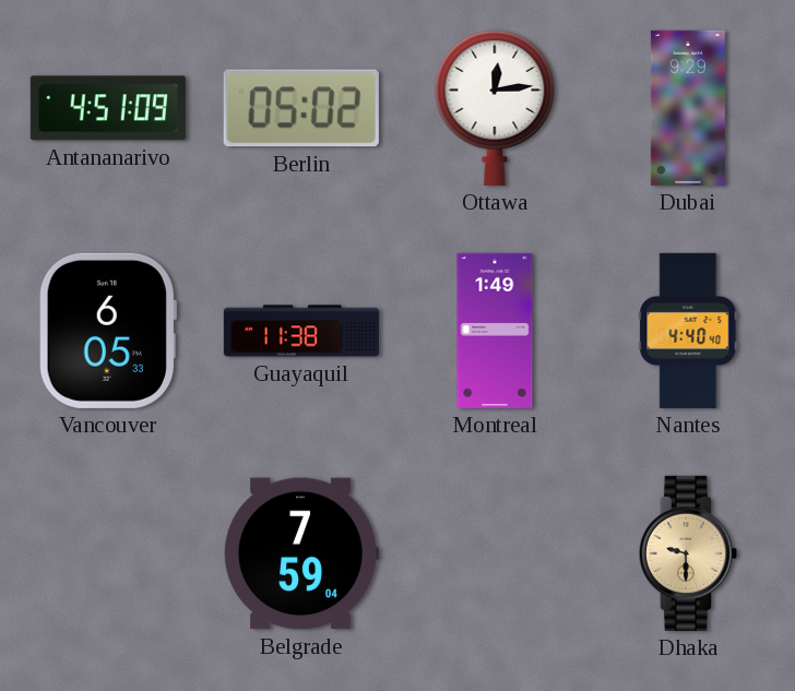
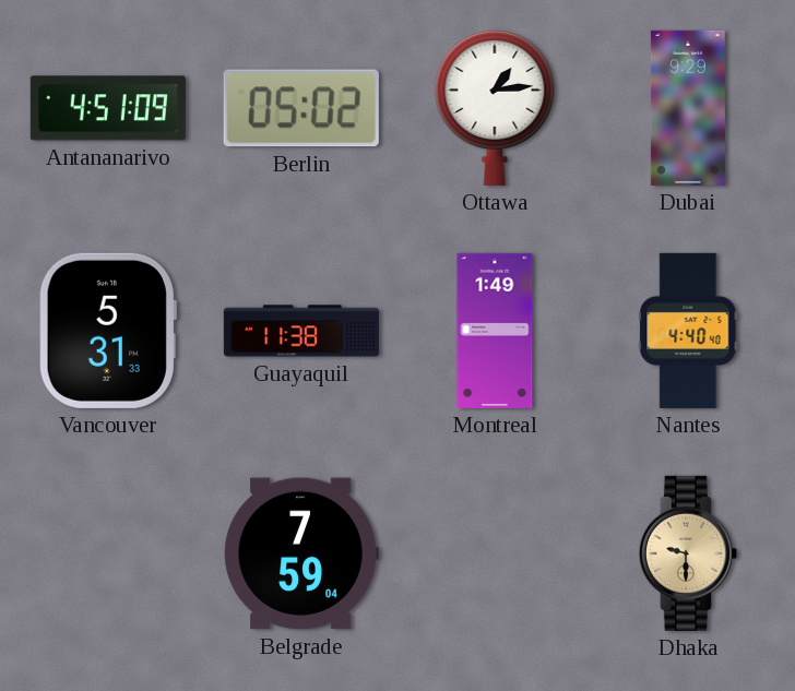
Ottawa: 12:14 -> 1:14 (495, 107)
Vancouver: 6:05 -> 5:31 (108, 331)
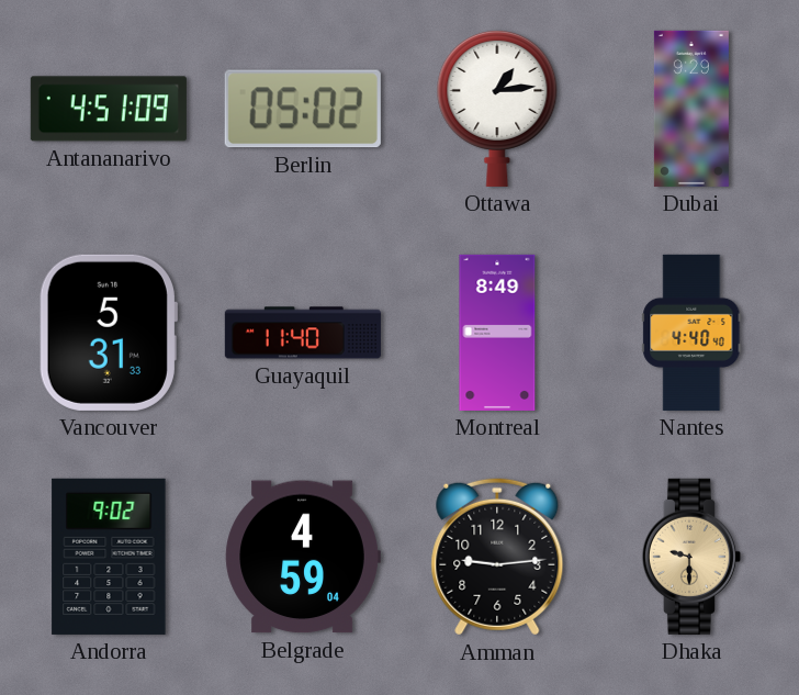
Guayaquil: 11:38 -> 11:40 (303, 333)
Montreal: 1:49 -> 8:49 (497, 333)
Andorra: none -> 9:02 (109, 557)
Belgrade: 7:59 -> 4:59 (303, 557)
Amman: none -> 9:14 (497, 557)
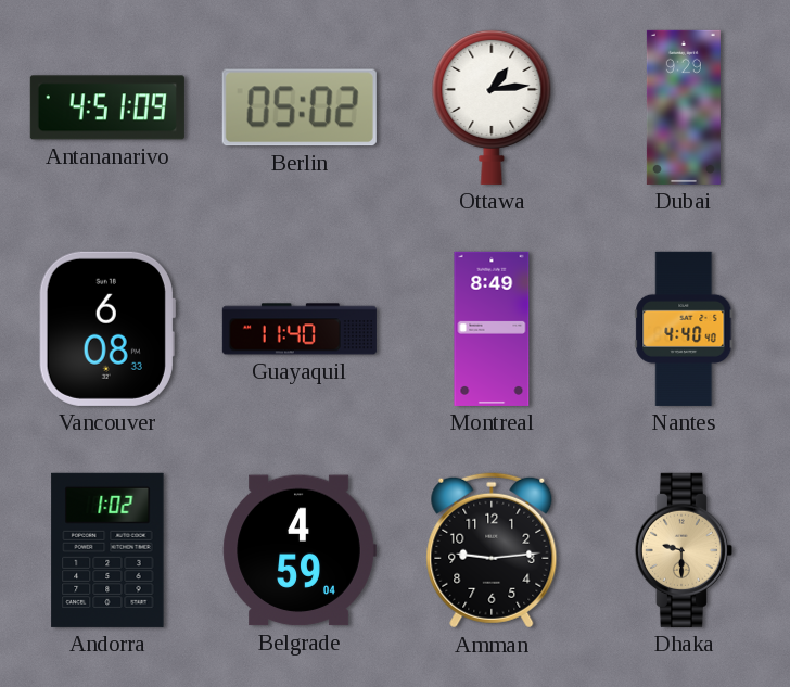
Vancouver: 5:31 -> 6:08 (107, 329)
Andorra: 9:02 -> 1:02 (107, 550)
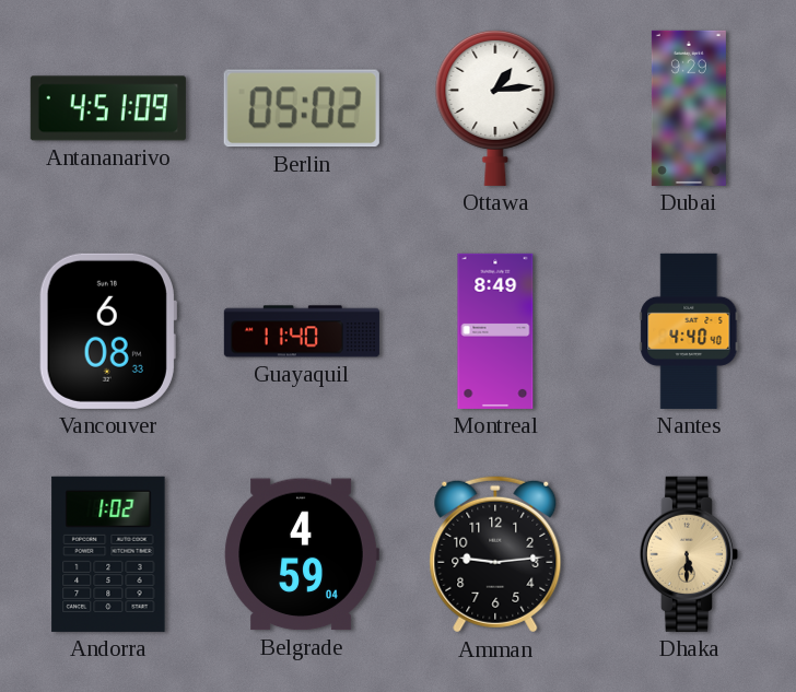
Dhaka: 9:30 -> 5:30 (689, 554)
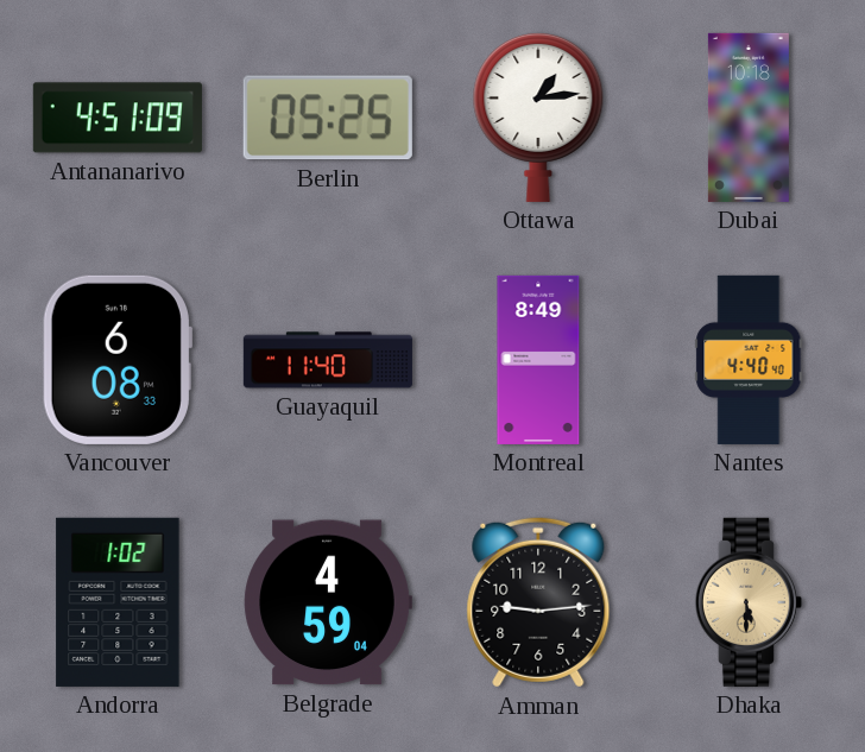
Berlin: 05:02 -> 05:25 (328, 118)
Dubai: 9:29 -> 10:18 (749, 118)
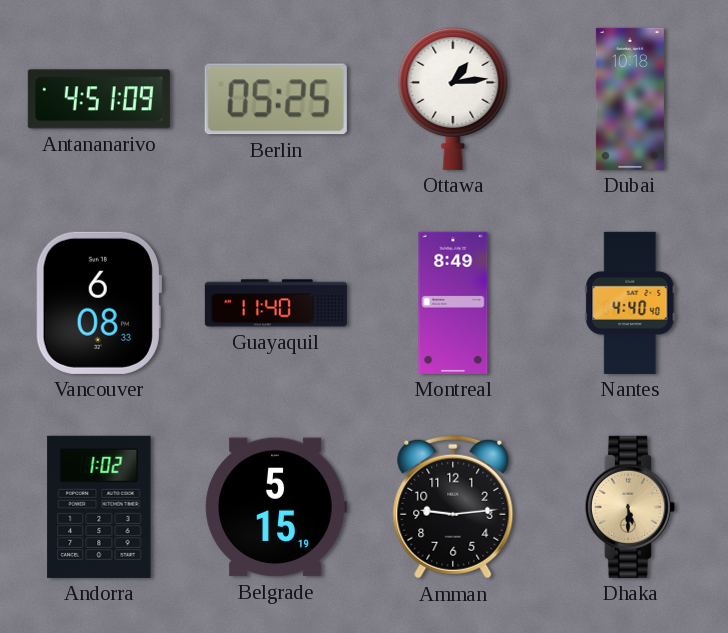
Belgrade: 4:59 -> 5:15 (276, 507)
